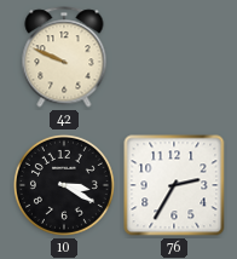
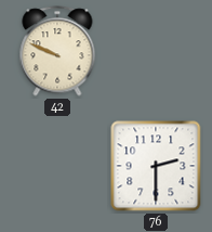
10: 3:20 -> none (64, 185)
76: 2:35 -> 2:30 (156, 166)
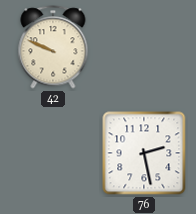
76: 2:30 -> 2:28 (144, 153)
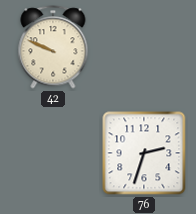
76: 2:28 -> 2:33 (144, 153)
